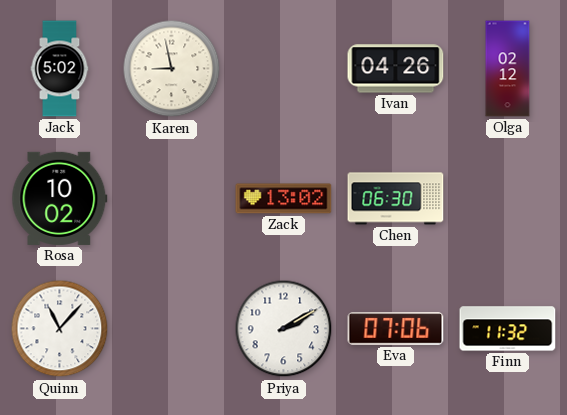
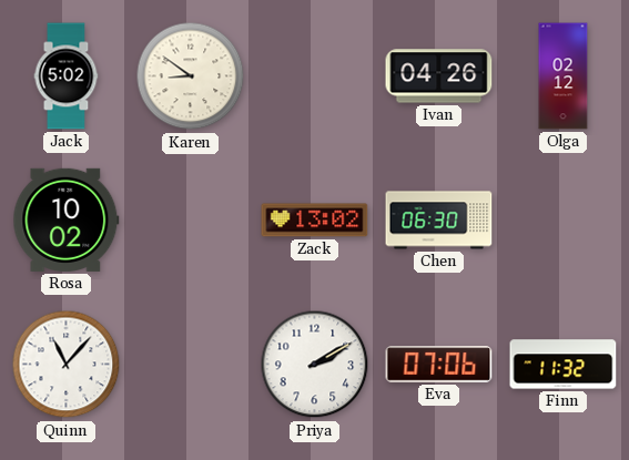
Karen: 8:58 -> 8:51 (191, 76)
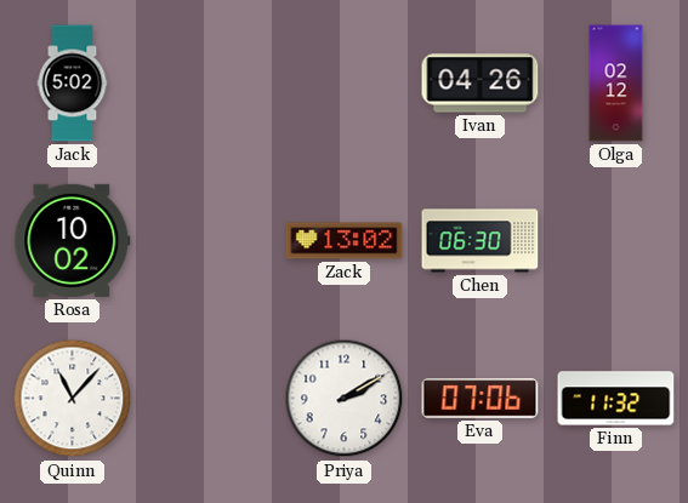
Karen: 8:51 -> none (191, 76)
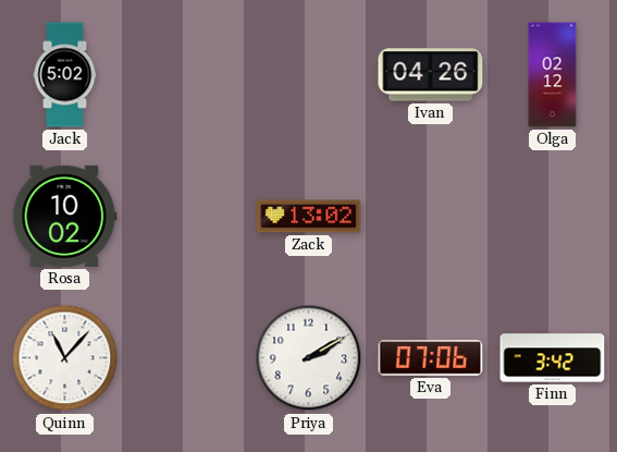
Chen: 06:30 -> none (481, 241)
Finn: 11:32 -> 3:42 (553, 358)
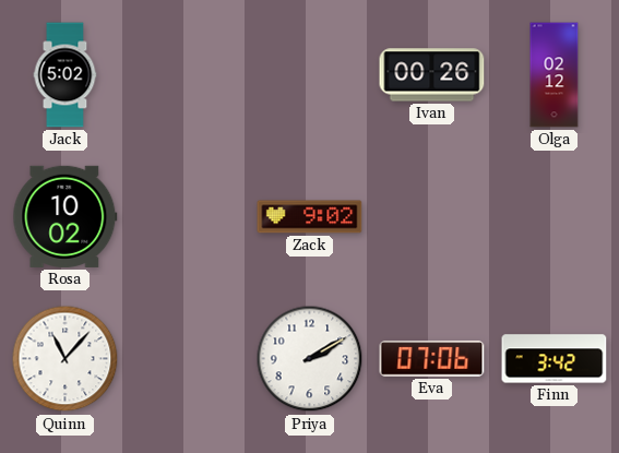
Ivan: 04:26 -> 00:26 (432, 75)
Zack: 13:02 -> 9:02 (310, 217)
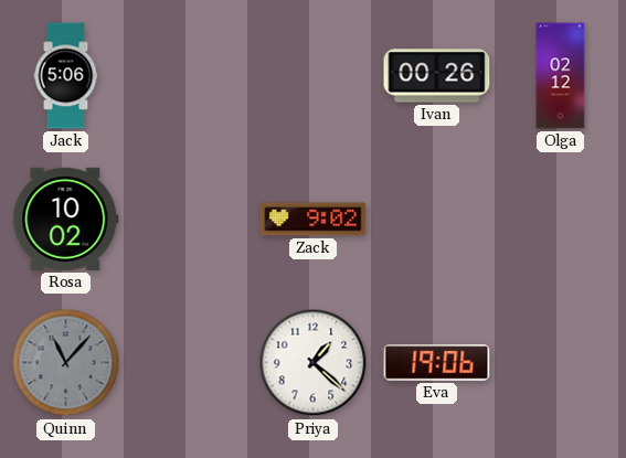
Jack: 5:02 -> 5:06 (66, 76)
Quinn dial: white -> grey (66, 363)
Priya: 2:10 -> 1:22 (314, 363)
Eva: 07:06 -> 19:06 (437, 363)
Finn: 3:42 -> none (555, 359)
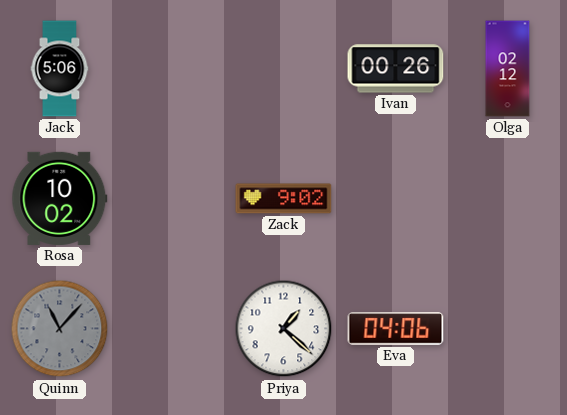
Eva: 19:06 -> 04:06 (396, 329)
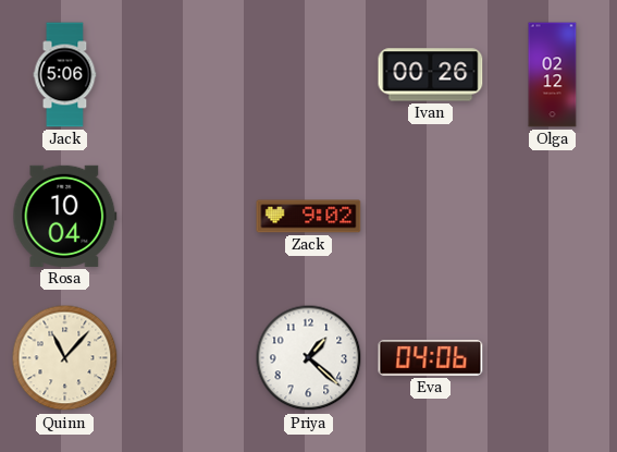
Rosa: 10:02 -> 10:04 (65, 216)
Quinn dial: grey -> cream (65, 358)
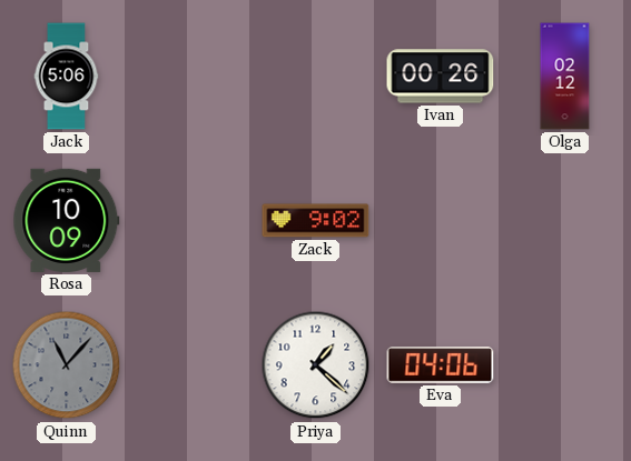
Rosa: 10:04 -> 10:09 (67, 220)
Quinn dial: cream -> grey (67, 365)
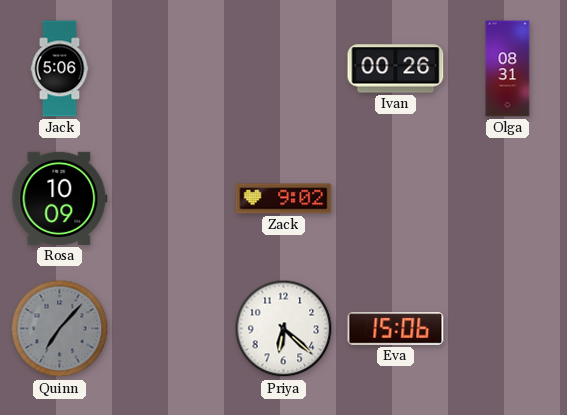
Olga: 02:12 -> 08:31 (508, 69)
Quinn: 11:07 -> 7:07 (60, 329)
Priya: 1:22 -> 6:22 (284, 329)
Eva: 04:06 -> 15:06 (396, 329)
